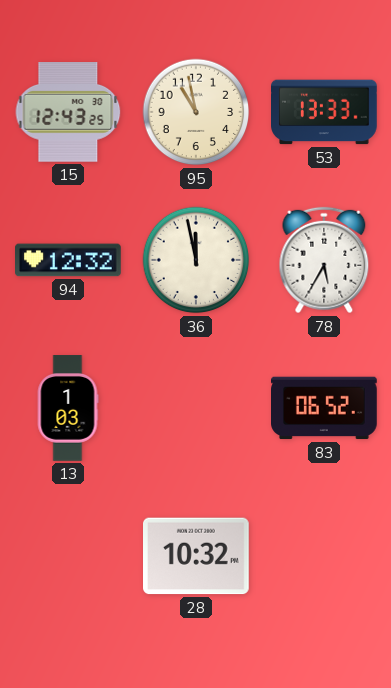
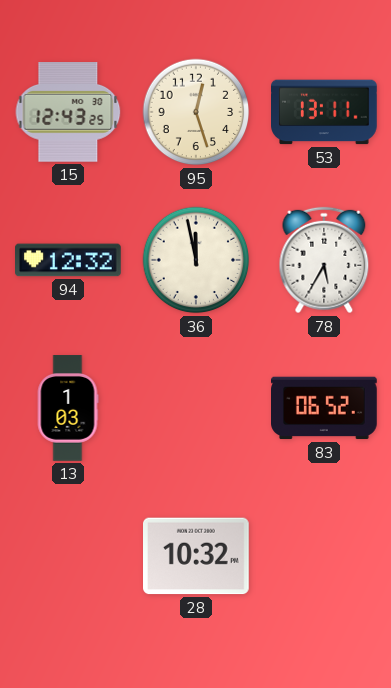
95: 10:58 -> 12:27 (196, 112)
53: 13:33 -> 13:11 (325, 112)
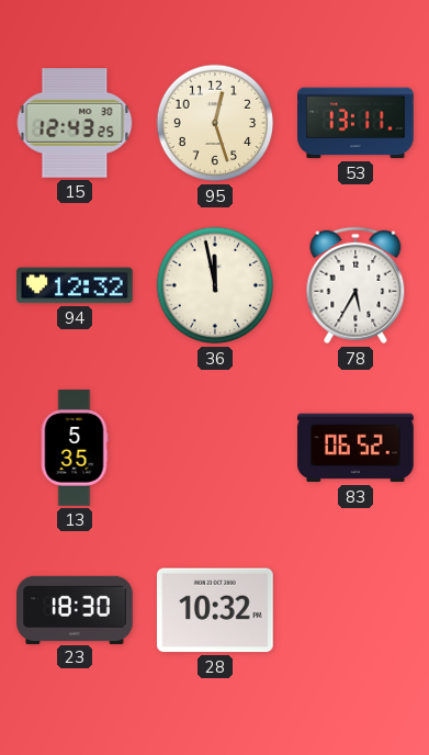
13: 1:03 -> 5:35 (75, 448)
23: none -> 18:30 (75, 609)
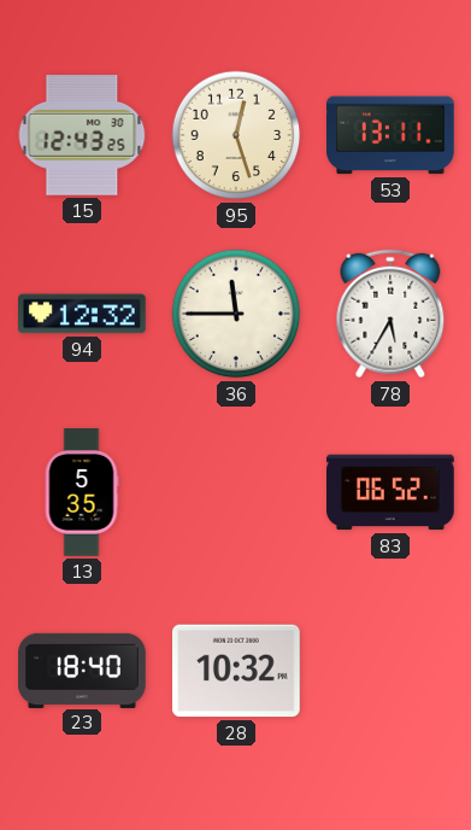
36: 11:58 -> 11:45 (236, 314)
23: 18:30 -> 18:40 (82, 670)
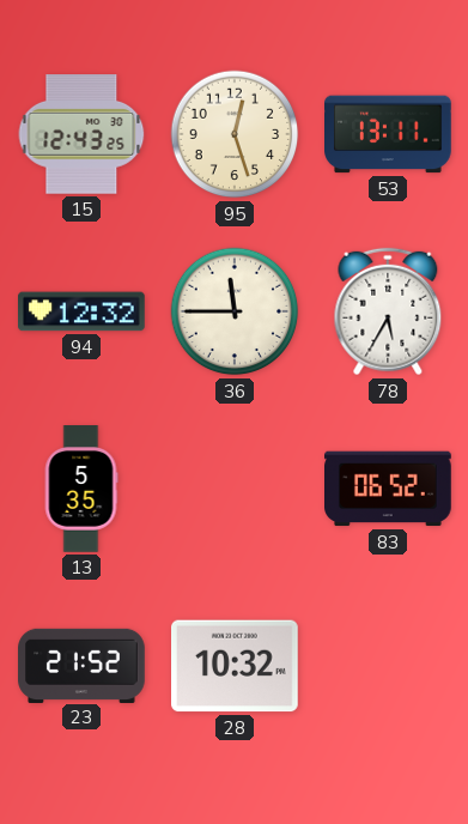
23: 18:40 -> 21:52 (81, 665)
